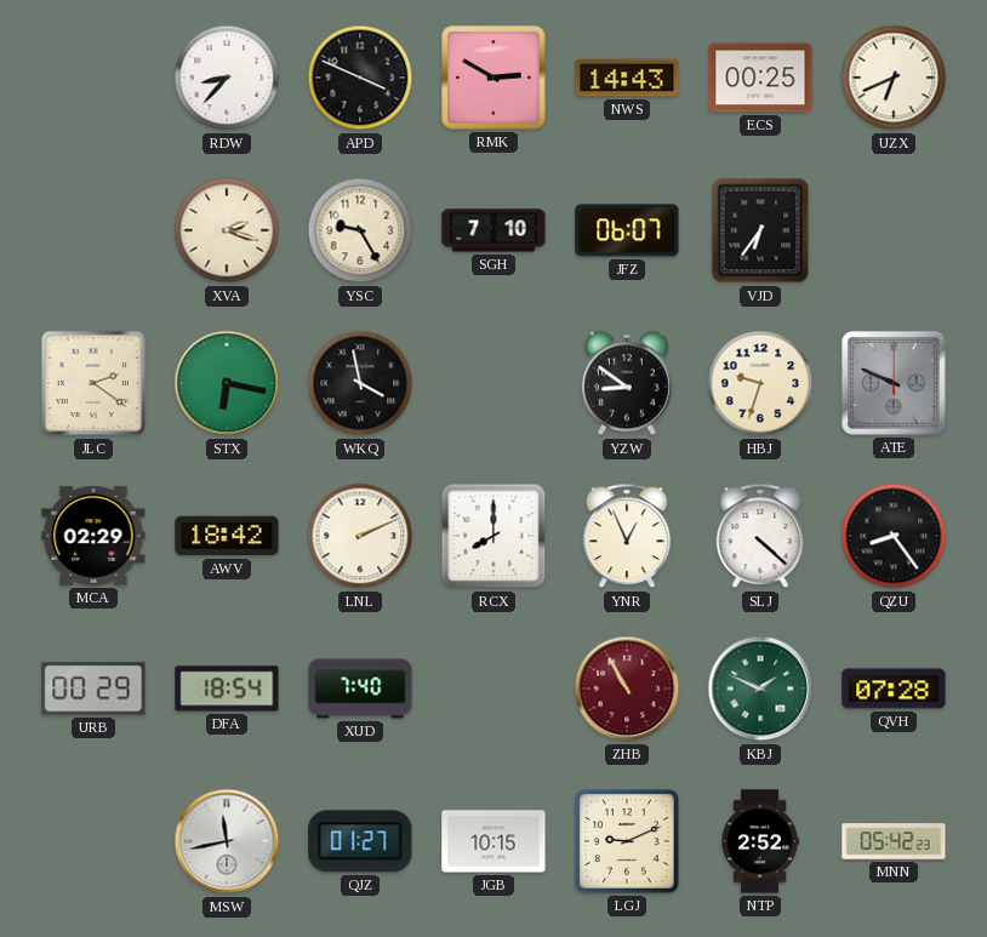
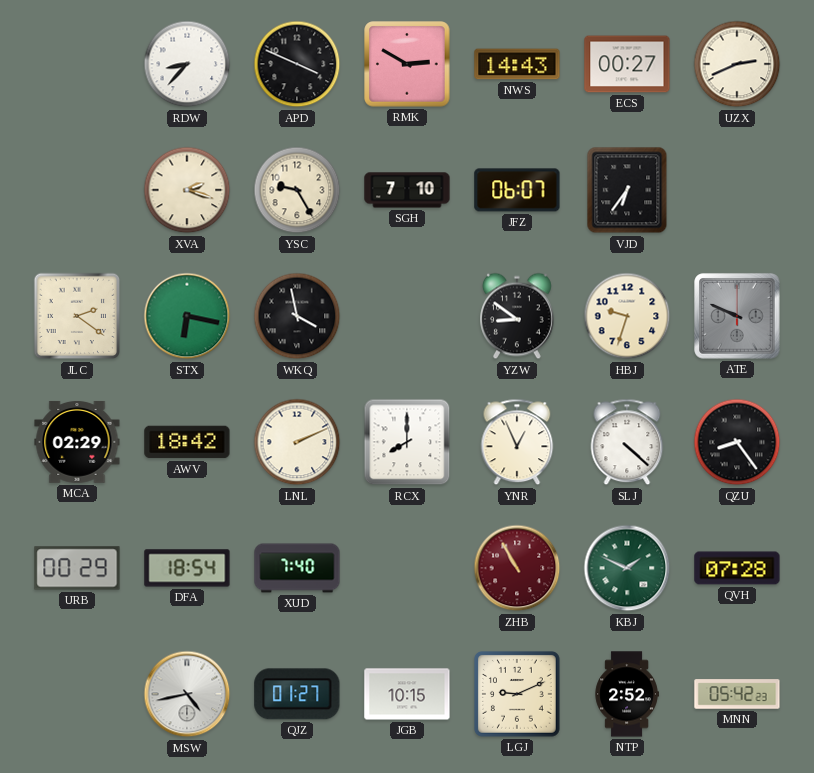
ECS: 00:25 -> 00:27 (627, 64)
UZX: 6:41 -> 2:41 (737, 64)
MSW: 11:43 -> 4:43 (187, 694)
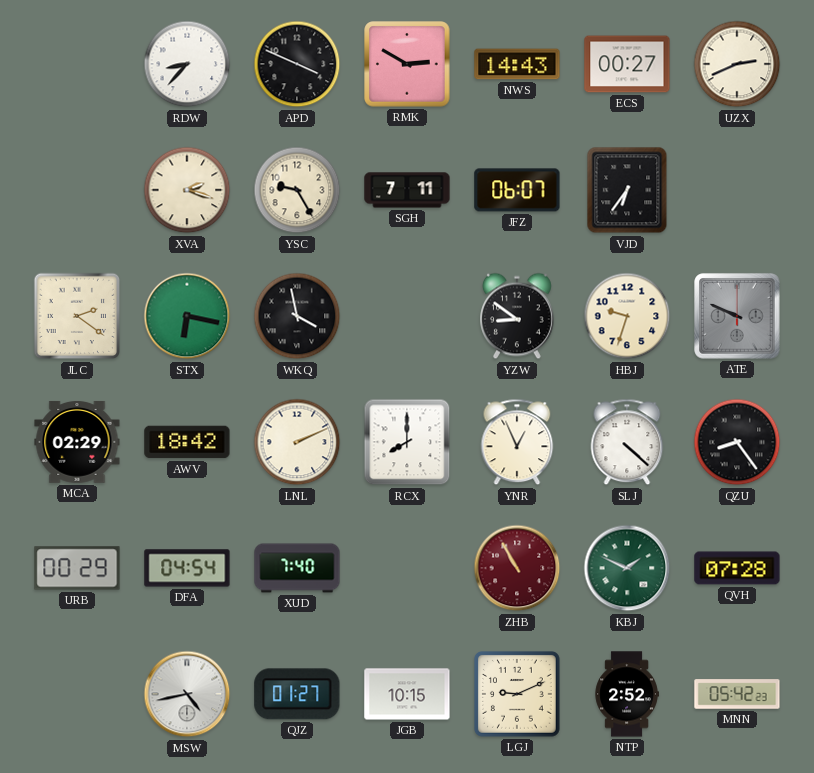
SGH: 7:10 -> 7:11 (407, 190)
DFA: 18:54 -> 04:54 (187, 568)
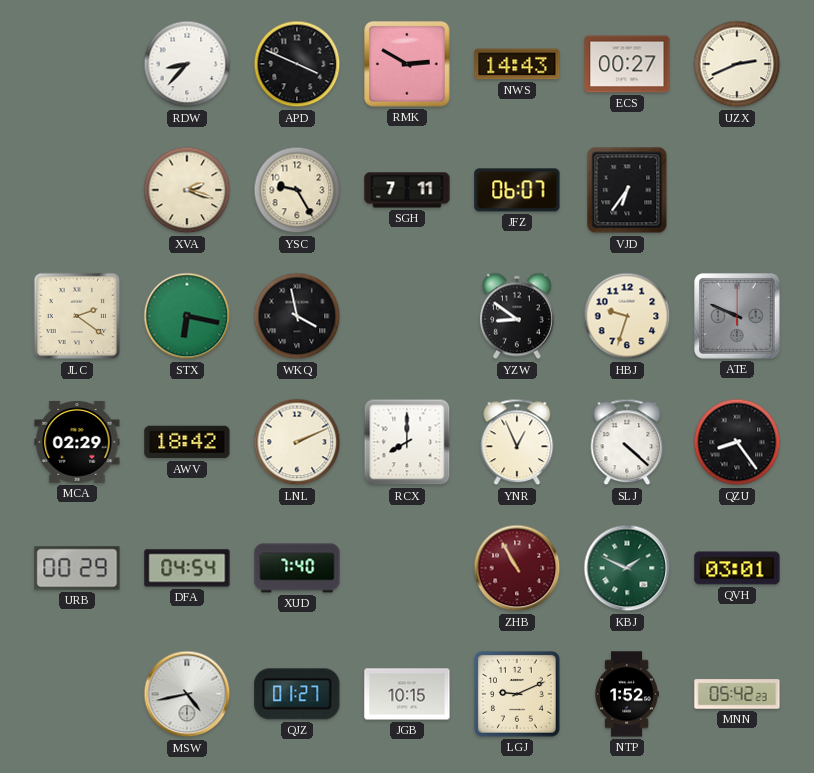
QVH: 07:28 -> 03:01 (737, 568)
NTP: 2:52 -> 1:52 (627, 694)
